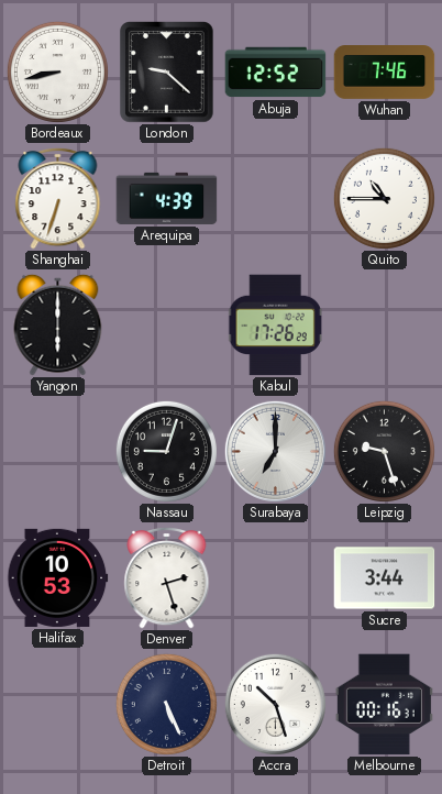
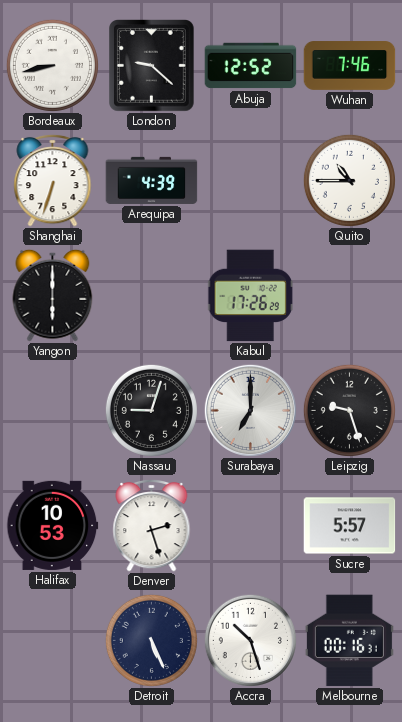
Sucre: 3:44 -> 5:57 (350, 526)
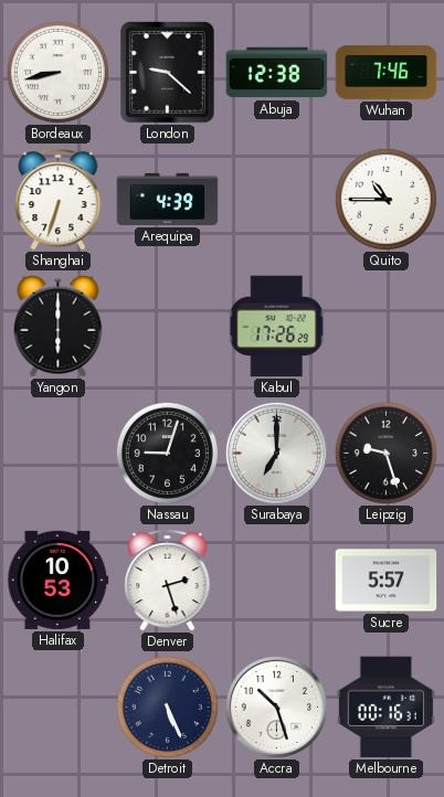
Abuja: 12:52 -> 12:38 (277, 73)
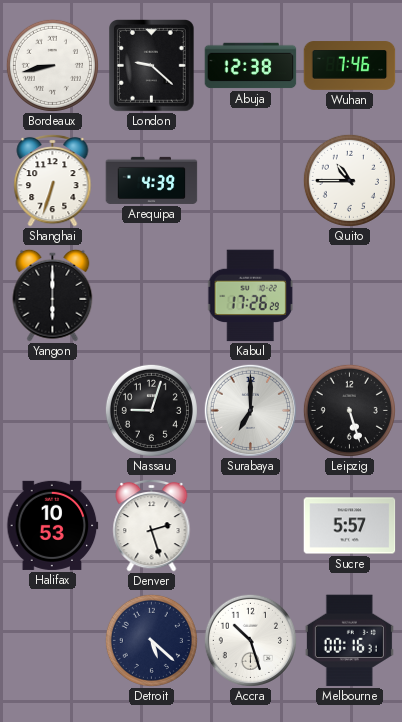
Leipzig: 9:27 -> 5:27 (349, 410)
Detroit: 5:26 -> 5:22 (151, 640)
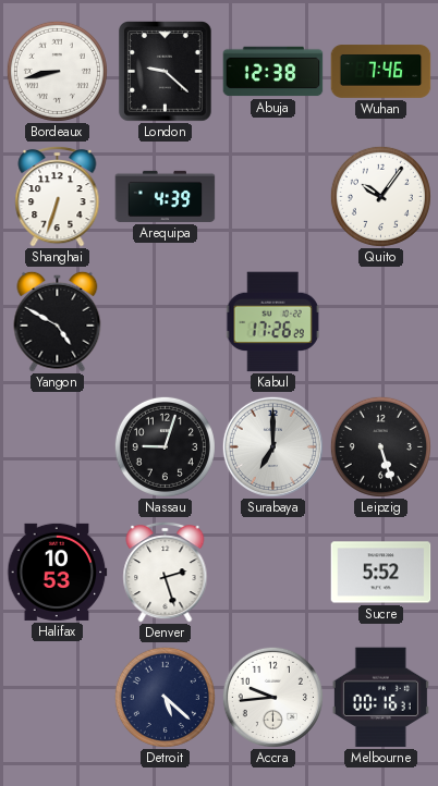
Quito: 10:45 -> 10:06 (380, 196)
Yangon: 6:00 -> 4:50 (58, 321)
Sucre: 5:57 -> 5:52 (381, 573)
Accra: 10:27 -> 9:44 (272, 697)
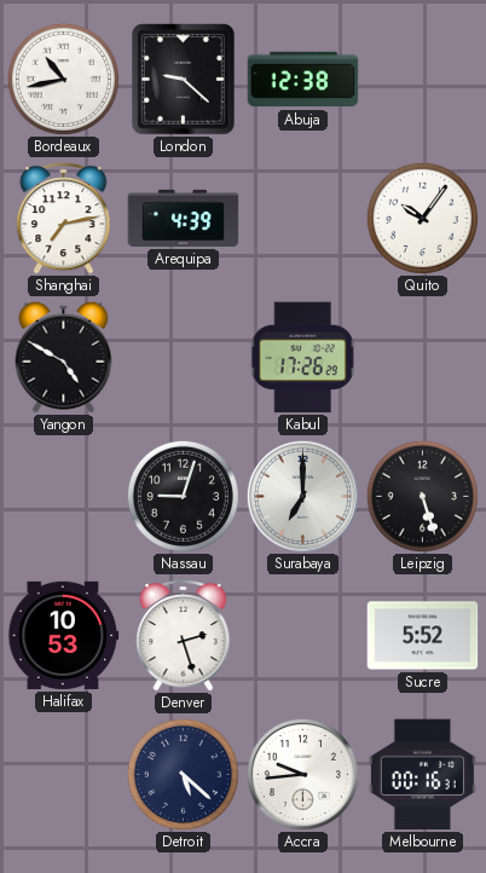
Bordeaux: 8:43 -> 10:43 (63, 79)
Wuhan: 7:46 -> none (381, 72)
Shanghai: 6:33 -> 7:13 (64, 218)
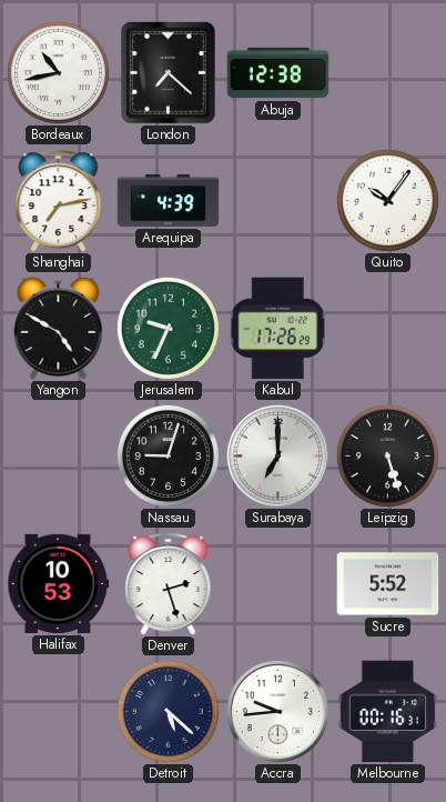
London: 9:22 -> 7:22 (169, 73)
Jerusalem: none -> 9:34 (168, 328)
